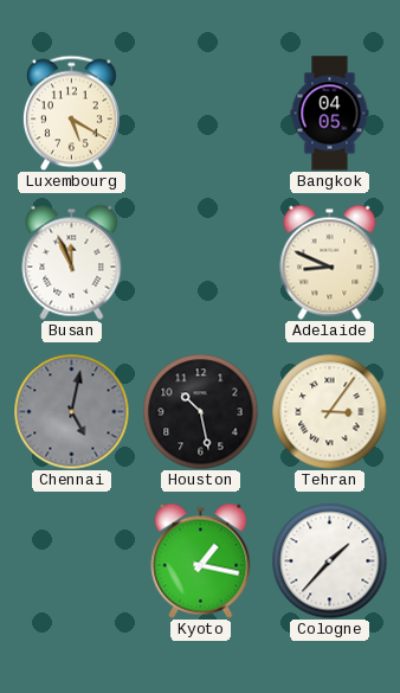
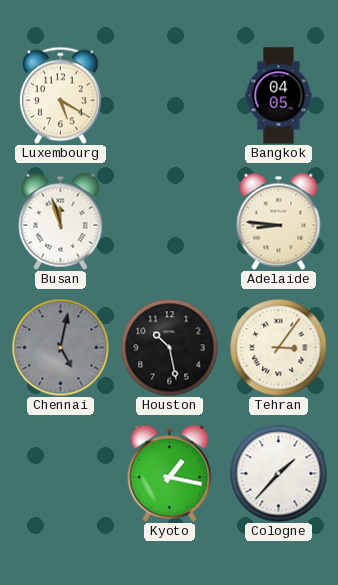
Busan: 11:56 -> 11:57 (61, 221)
Adelaide: 8:49 -> 8:46 (279, 221)
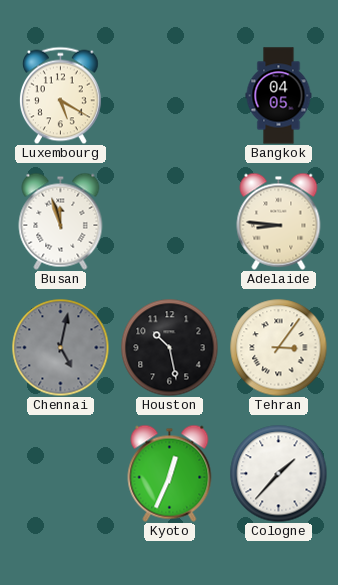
Kyoto: 1:17 -> 12:34 (170, 473)
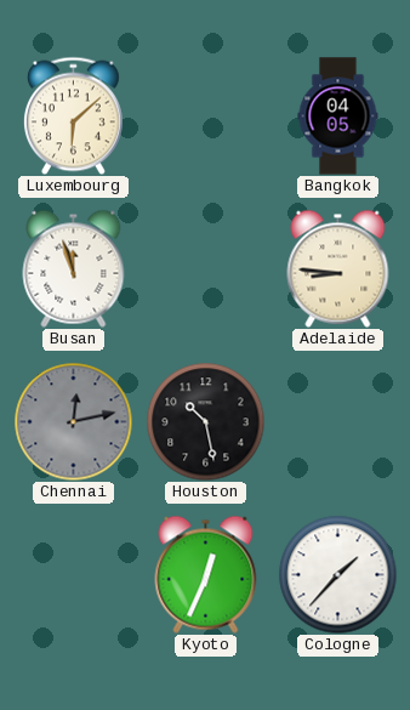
Luxembourg: 5:20 -> 6:08 (73, 115)
Chennai: 5:02 -> 12:13 (73, 421)
Tehran: 3:06 -> none (278, 347)
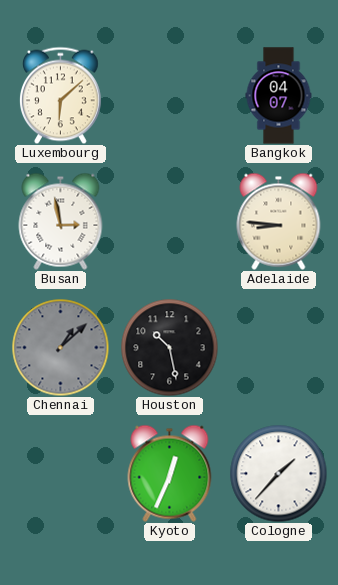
Bangkok: 04:05 -> 04:07 (279, 96)
Busan: 11:57 -> 2:58 (61, 221)
Chennai: 12:13 -> 1:08 (60, 347)
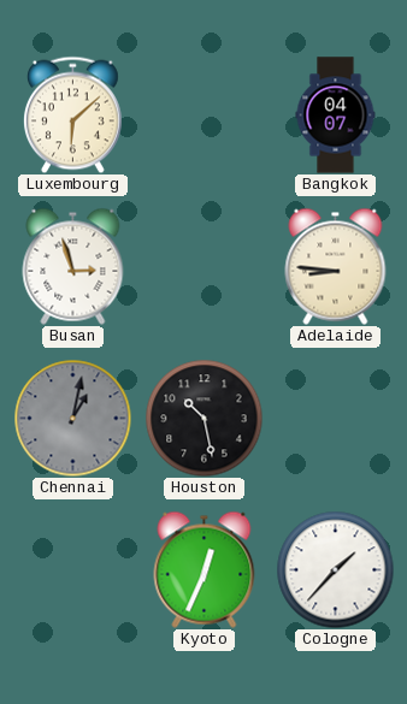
Busan: 2:58 -> 2:57 (73, 266)
Chennai: 1:08 -> 1:02 (72, 418)
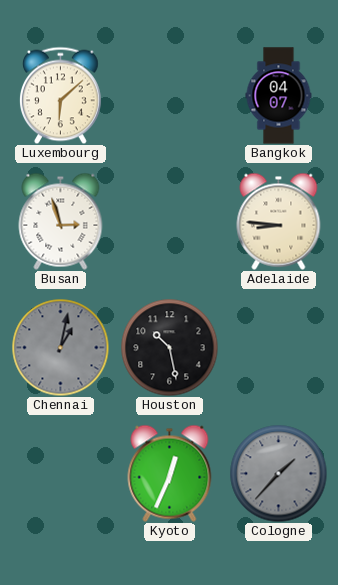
Cologne dial: white -> grey (278, 473)
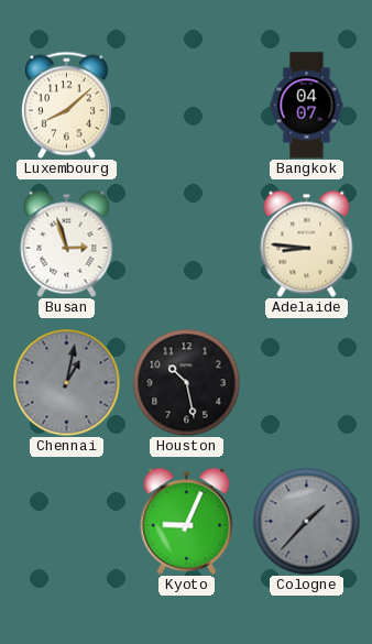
Luxembourg: 6:08 -> 8:08 (66, 105)
Kyoto: 12:34 -> 9:04 (187, 521)
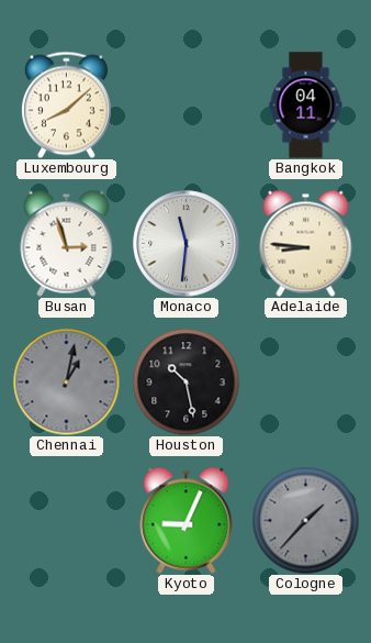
Bangkok: 04:07 -> 04:11 (306, 106)
Monaco: none -> 11:31 (187, 244)
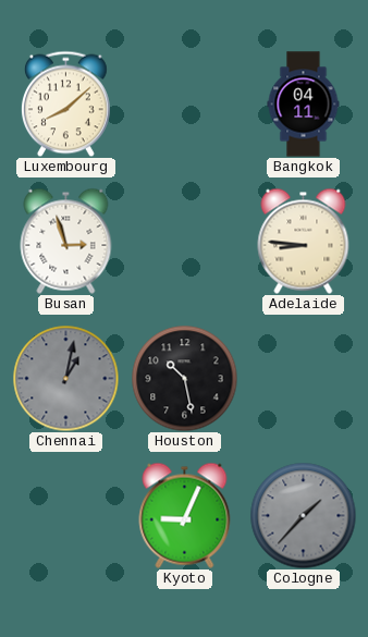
Monaco: 11:31 -> none (187, 244)
